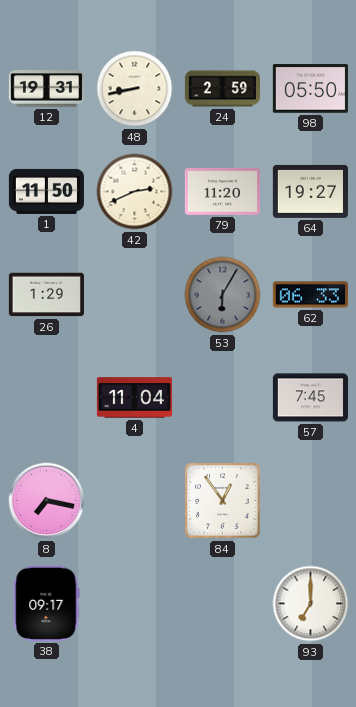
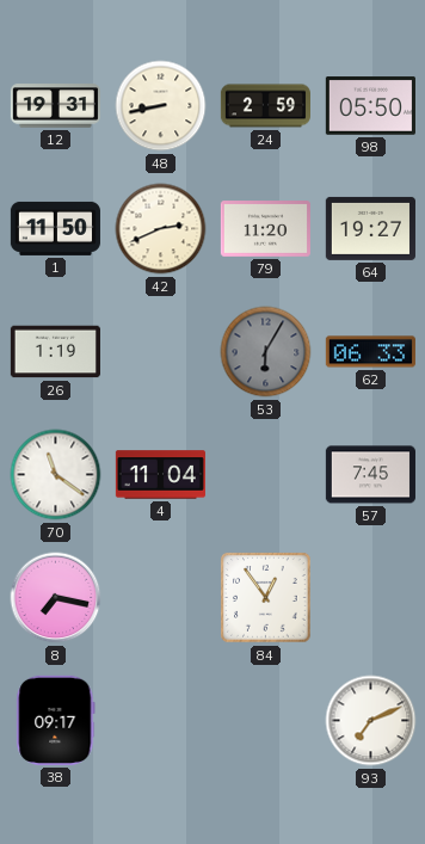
26: 1:29 -> 1:19 (55, 352)
70: none -> 11:21 (56, 475)
93: 7:00 -> 7:11 (371, 721)
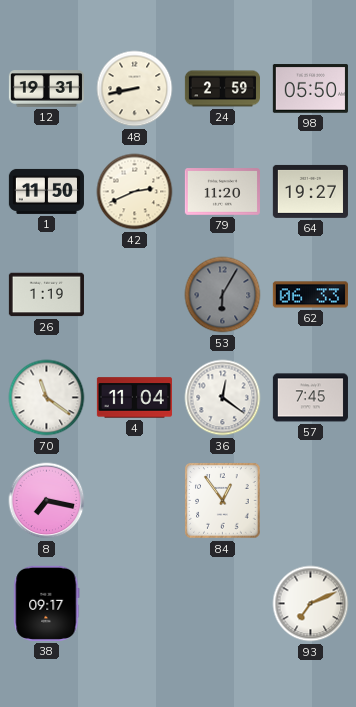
36: none -> 12:21 (223, 398)
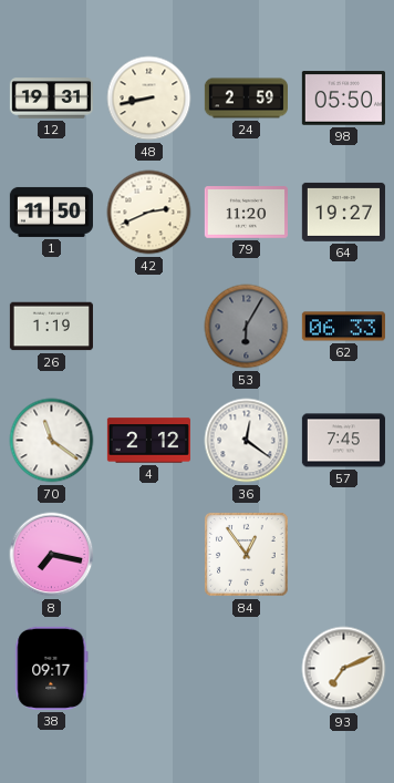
4: 11:04 -> 2:12 (148, 441)
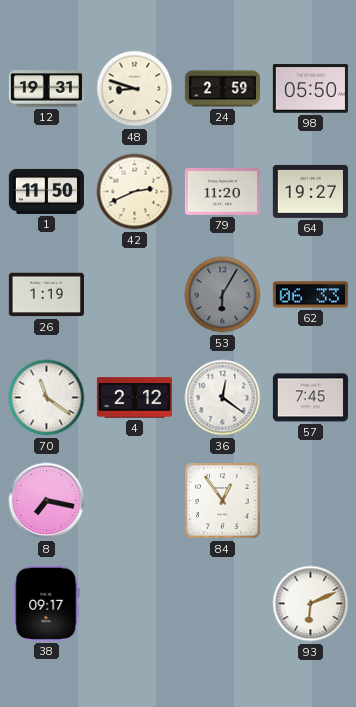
48: 8:43 -> 8:48 (135, 89)
93: 7:11 -> 6:11 (311, 604)
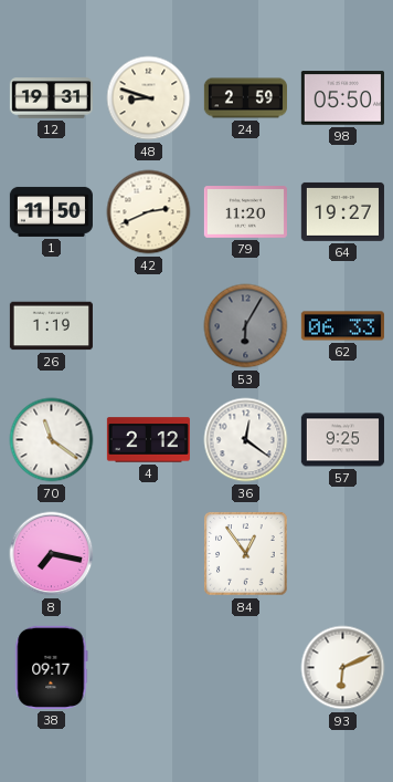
57: 7:45 -> 9:25 (342, 440)
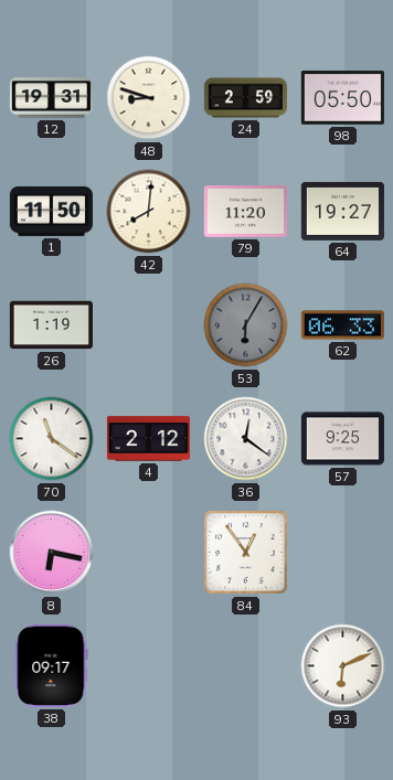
42: 2:41 -> 8:01 (149, 212)
8: 7:17 -> 6:17 (52, 553)
